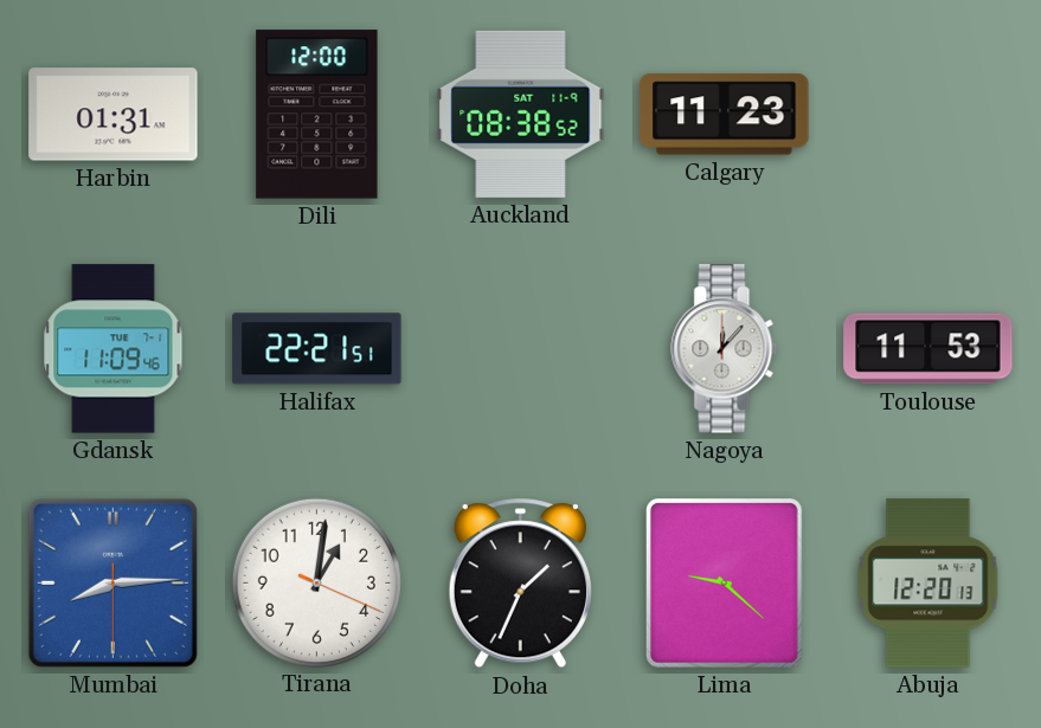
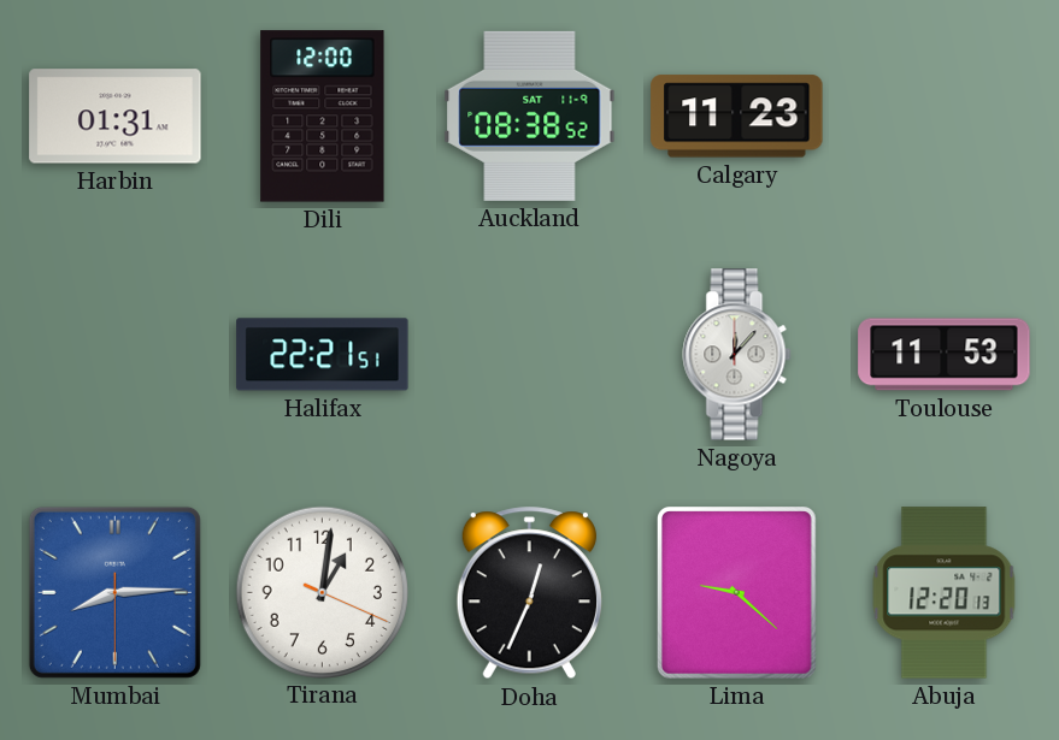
Gdansk: 11:09 -> none (114, 349)
Doha: 1:34 -> 12:34 (529, 593)
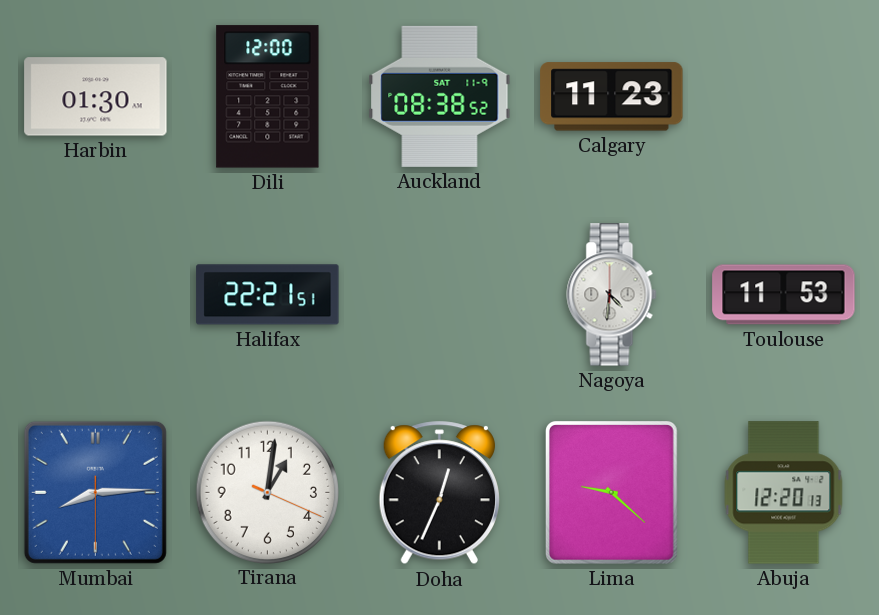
Harbin: 01:31 -> 01:30 (96, 97)
Nagoya: 12:07 -> 4:31 (612, 295)
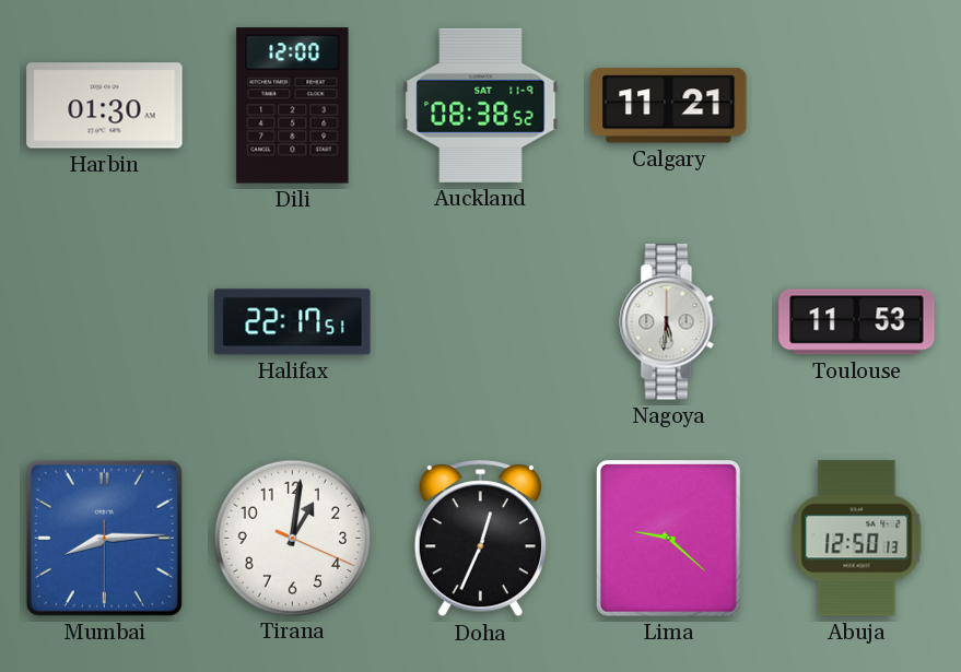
Calgary: 11:23 -> 11:21 (669, 106)
Halifax: 22:21 -> 22:17 (293, 322)
Nagoya: 4:31 -> 5:31 (669, 322)
Abuja: 12:20 -> 12:50 (857, 539)
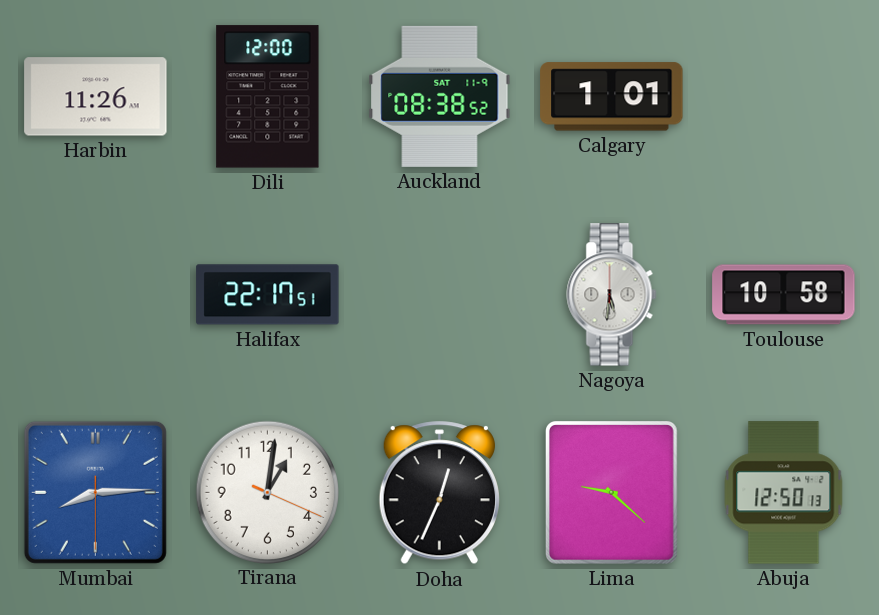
Harbin: 01:30 -> 11:26 (96, 97)
Calgary: 11:21 -> 1:01 (612, 97)
Toulouse: 11:53 -> 10:58 (784, 295)
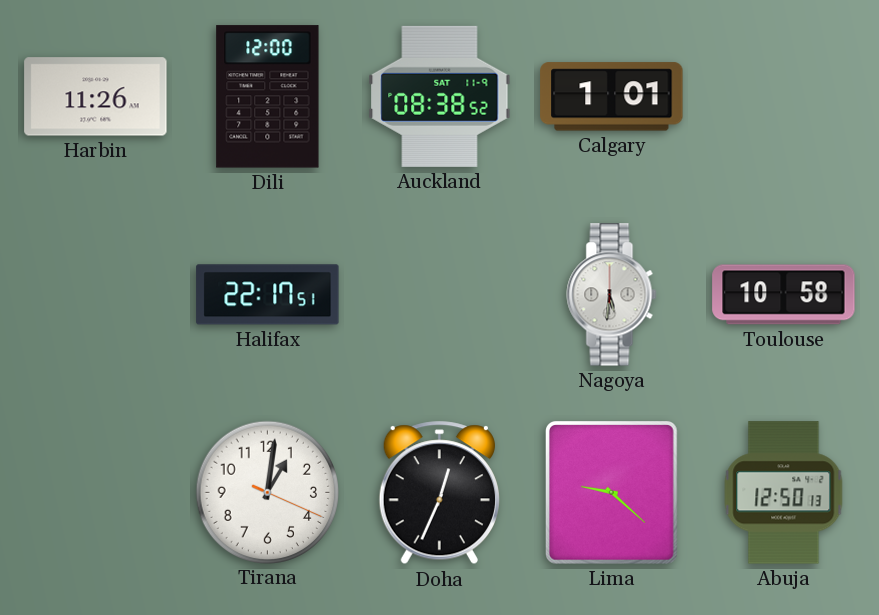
Mumbai: 8:14 -> none (95, 492)
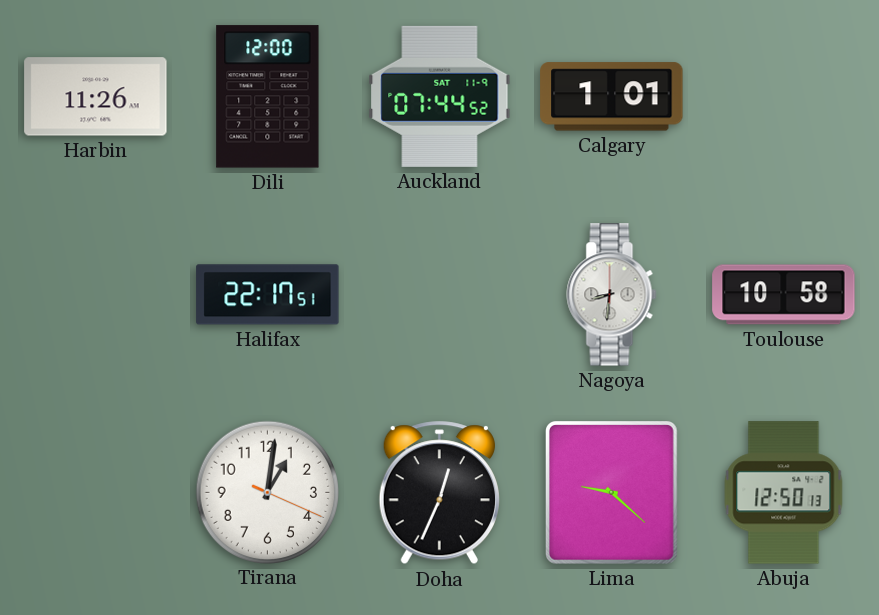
Auckland: 08:38 -> 07:44 (440, 96)
Nagoya: 5:31 -> 8:31 (612, 295)
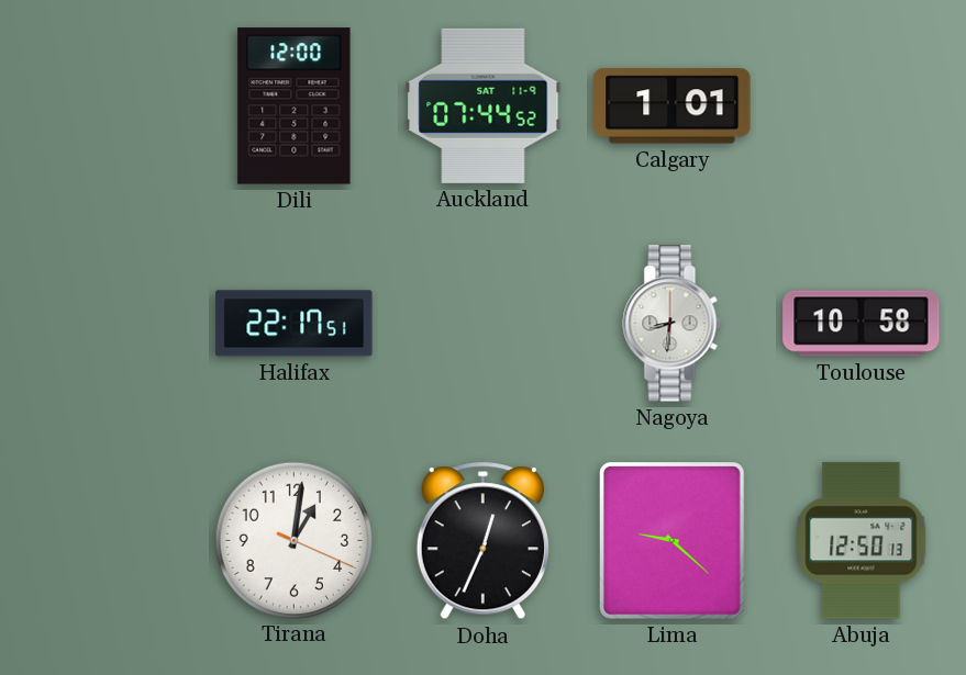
Harbin: 11:26 -> none (96, 97)
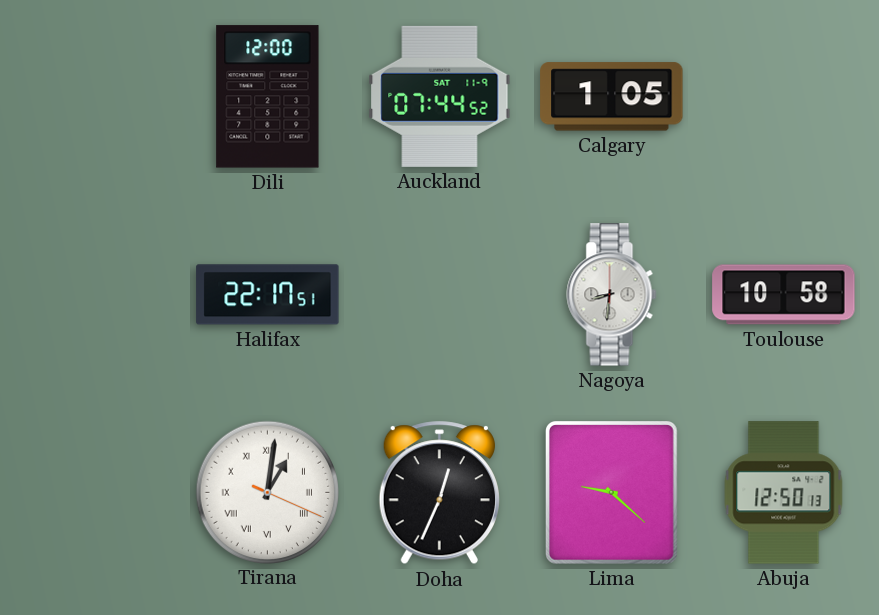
Calgary: 1:01 -> 1:05 (612, 97)
Tirana numerals: Arabic -> Roman (267, 492)
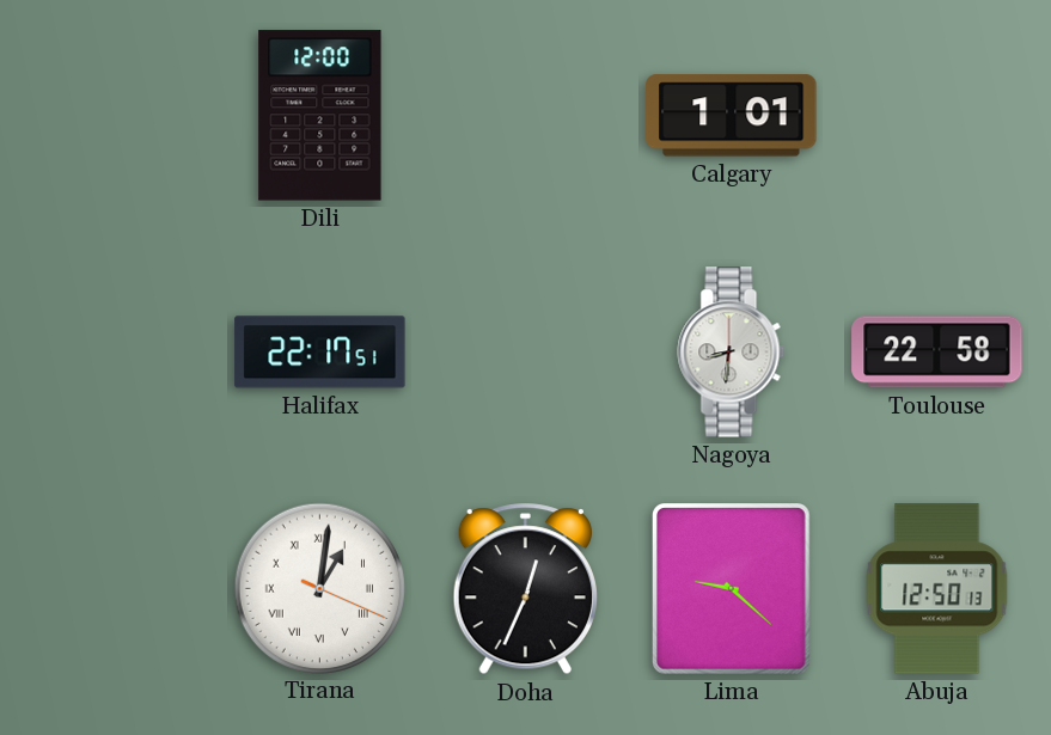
Auckland: 07:44 -> none (440, 96)
Calgary: 1:05 -> 1:01 (732, 116)
Toulouse: 10:58 -> 22:58 (937, 353)
